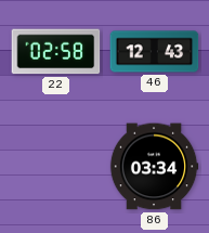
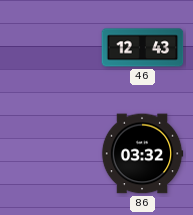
22: 02:58 -> none (56, 52)
86: 03:34 -> 03:32 (142, 154)
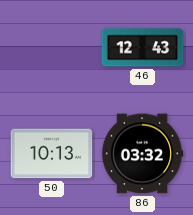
50: none -> 10:13 (52, 154)
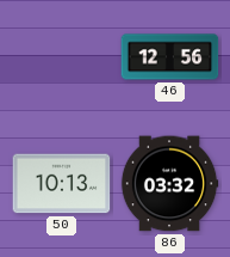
46: 12:43 -> 12:56 (170, 57)
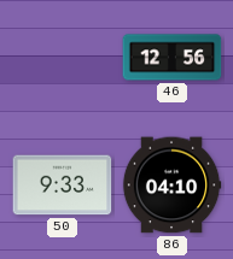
50: 10:13 -> 9:33 (63, 186)
86: 03:32 -> 04:10 (171, 186)
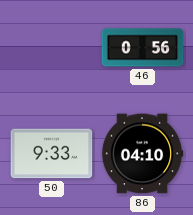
46: 12:56 -> 0:56 (143, 48)
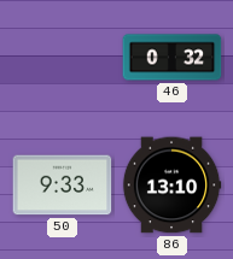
46: 0:56 -> 0:32 (173, 58)
86: 04:10 -> 13:10 (171, 186)
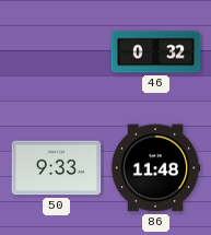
86: 13:10 -> 11:48 (155, 168)
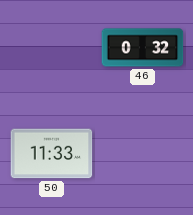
50: 9:33 -> 11:33 (52, 154)
86: 11:48 -> none (155, 168)
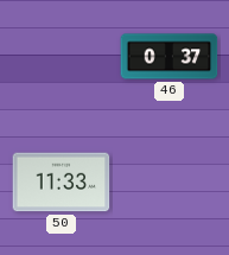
46: 0:32 -> 0:37 (170, 57)
